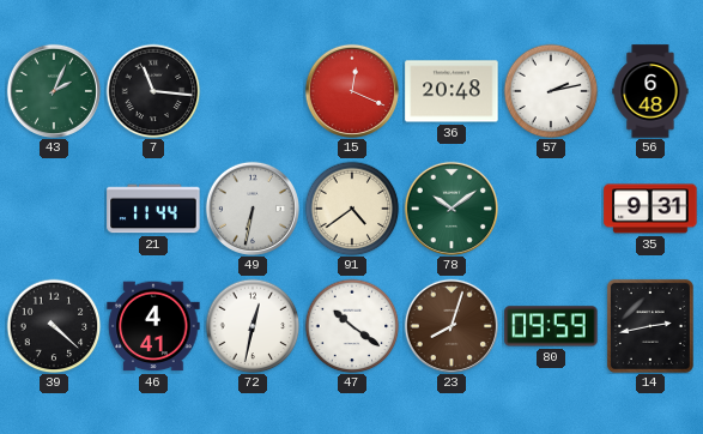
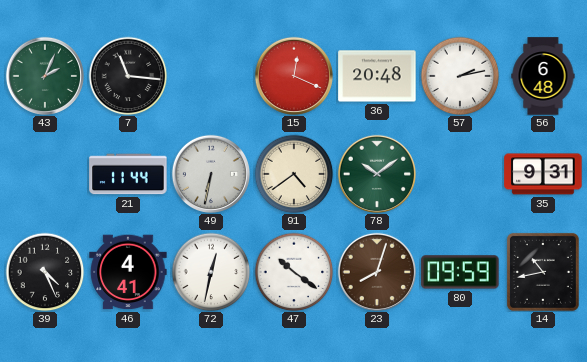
39: 4:22 -> 4:26 (45, 272)
14: 2:43 -> 10:43 (543, 272)
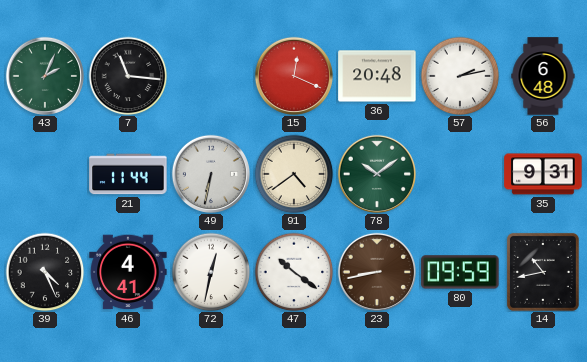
23: 8:03 -> 8:43 (377, 272)
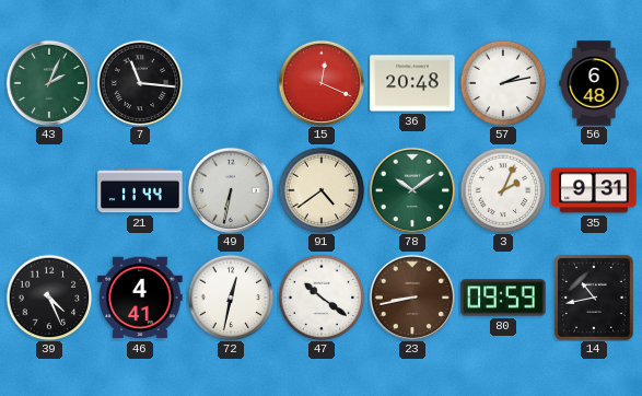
3: none -> 2:04 (503, 190)
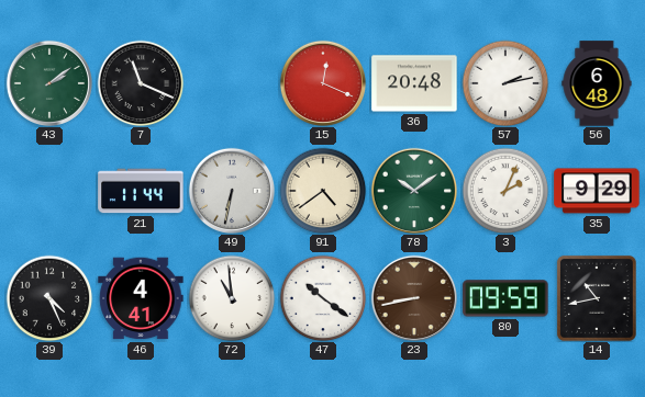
43: 2:04 -> 2:09 (49, 83)
7: 11:16 -> 11:19 (141, 83)
35: 9:31 -> 9:29 (597, 191)
72: 12:32 -> 10:59 (232, 298)
